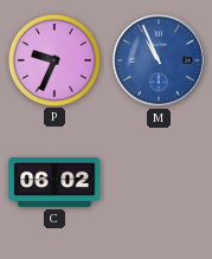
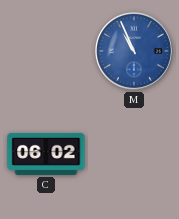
P: 9:34 -> none (53, 59)
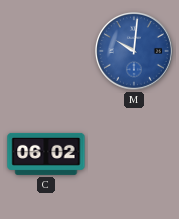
M: 10:56 -> 10:01 (134, 51)
